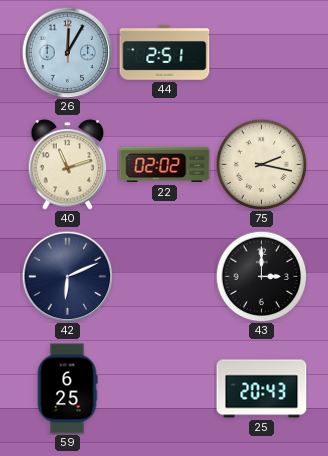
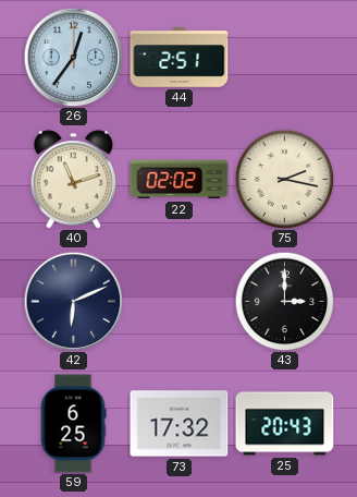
26: 12:05 -> 12:36 (73, 57)
73: none -> 17:32 (180, 424)
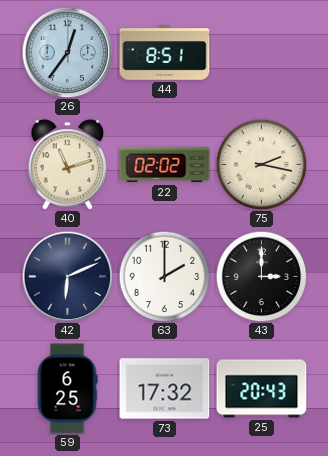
44: 2:51 -> 8:51 (165, 53)
63: none -> 2:00 (164, 276)
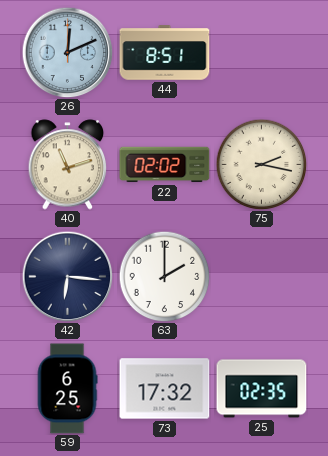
26: 12:36 -> 12:11 (67, 52)
42: 6:11 -> 6:16 (67, 276)
43: 3:00 -> none (261, 276)
25: 20:43 -> 02:35 (262, 389)
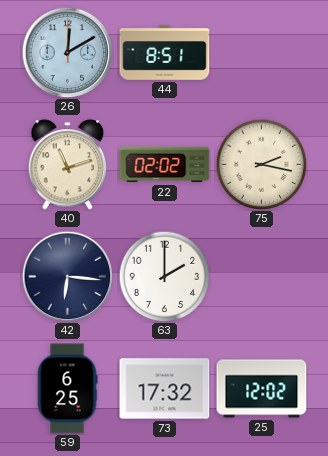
26: 12:11 -> 12:10 (67, 52)
25: 02:35 -> 12:02 (262, 389)
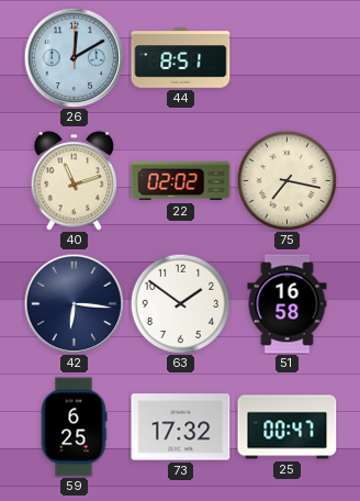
75: 2:17 -> 7:17 (286, 180)
63: 2:00 -> 1:51 (180, 303)
51: none -> 16:58 (288, 304)
25: 12:02 -> 00:47 (288, 427)
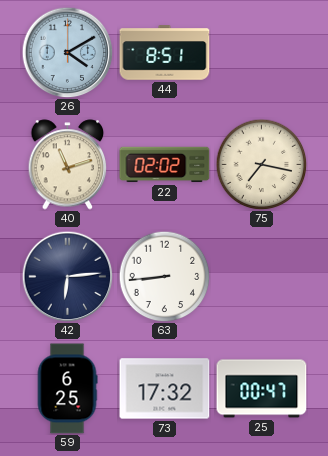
26: 12:10 -> 4:10 (67, 52)
42: 6:16 -> 6:14 (67, 276)
63: 1:51 -> 8:44 (164, 276)
51: 16:58 -> none (288, 304)
